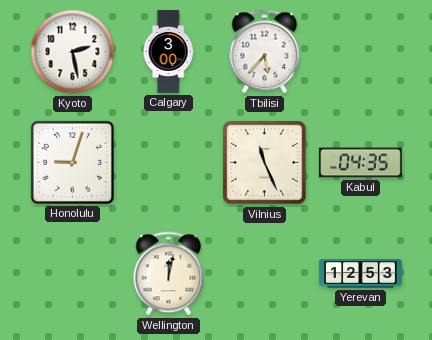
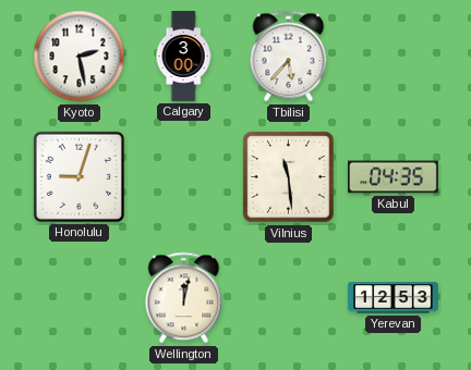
Vilnius: 11:26 -> 11:29 (289, 177)
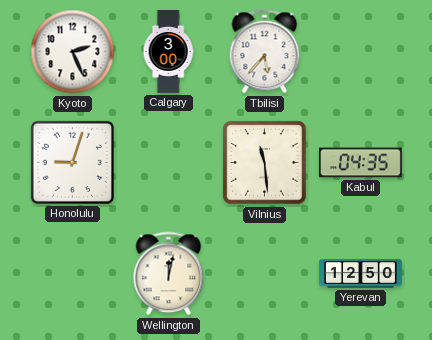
Kyoto: 2:28 -> 2:26 (73, 52)
Yerevan: 12:53 -> 12:50 (360, 274)
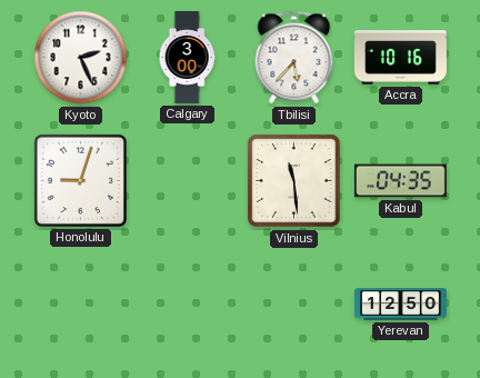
Accra: none -> 10:16 (400, 58)
Wellington: 12:02 -> none (169, 274)
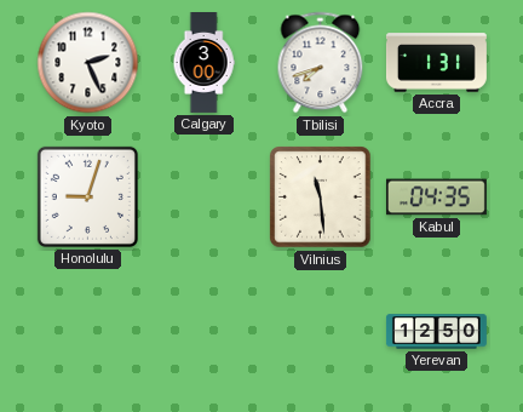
Tbilisi: 5:37 -> 7:42 (321, 63)
Accra: 10:16 -> 1:31 (436, 63)
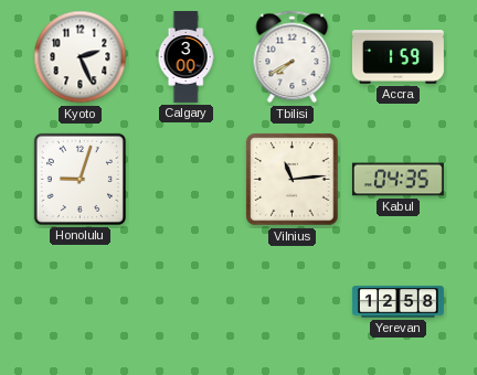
Tbilisi: 7:42 -> 7:40 (293, 57)
Accra: 1:31 -> 1:59 (397, 57)
Vilnius: 11:29 -> 11:14 (293, 180)
Yerevan: 12:50 -> 12:58 (397, 302)
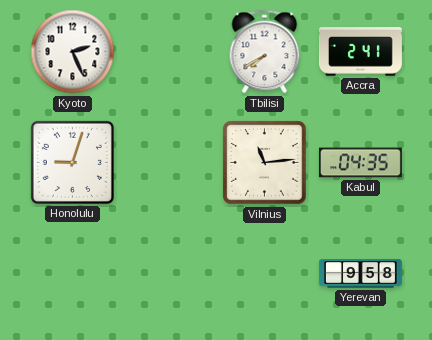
Calgary: 3:00 -> none (185, 57)
Accra: 1:59 -> 2:41 (360, 52)
Yerevan: 12:58 -> 9:58 (360, 274)
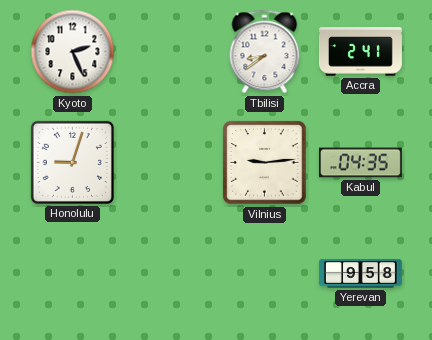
Tbilisi: 7:40 -> 8:39 (265, 52)
Vilnius: 11:14 -> 9:14 (265, 163)
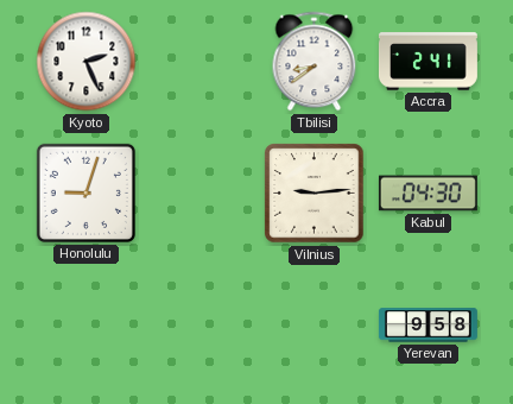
Kabul: 04:35 -> 04:30 (427, 194)
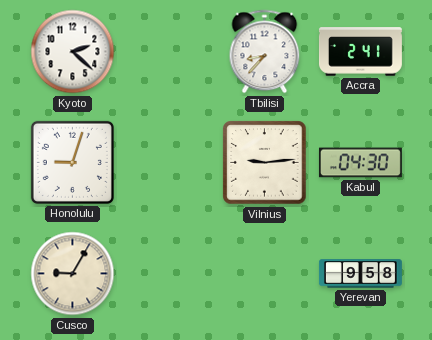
Kyoto: 2:26 -> 2:22 (73, 52)
Tbilisi: 8:39 -> 8:37 (265, 52)
Cusco: none -> 9:05 (73, 274)
